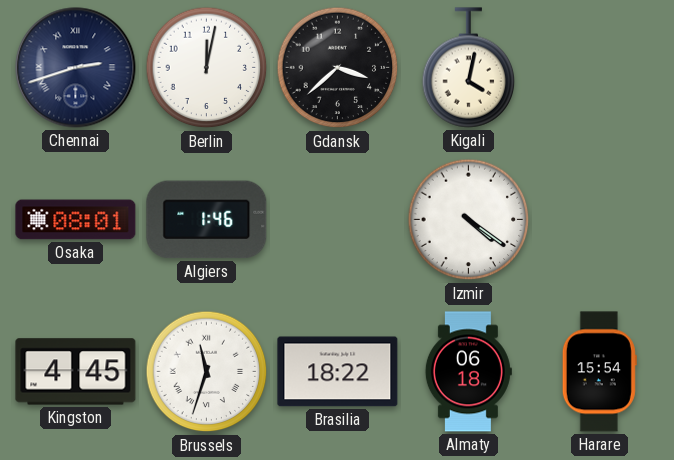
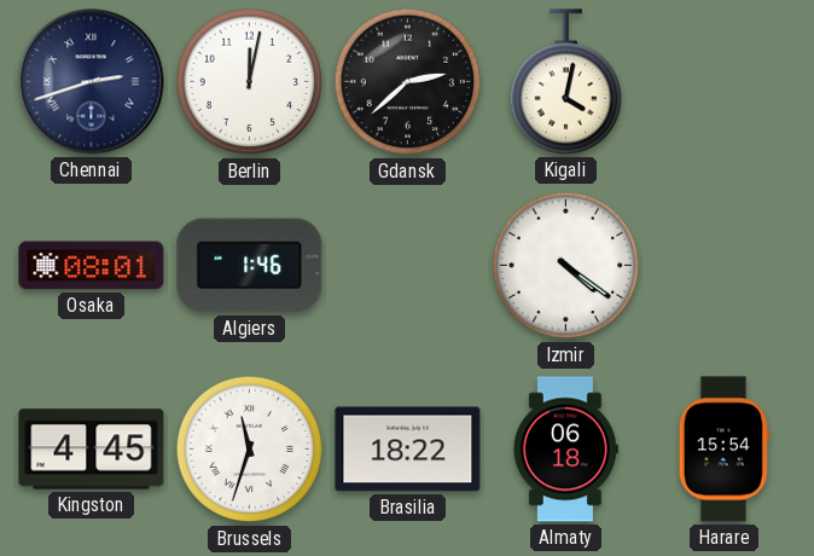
Gdansk: 3:38 -> 2:38 (408, 82)
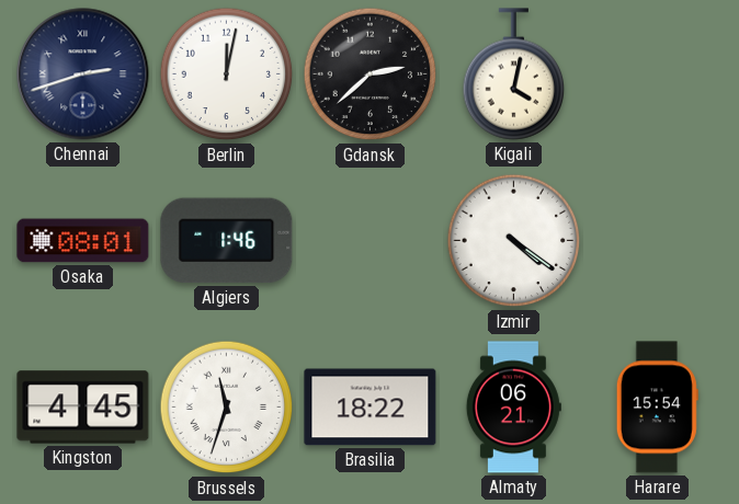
Almaty: 06:18 -> 06:21 (513, 408)
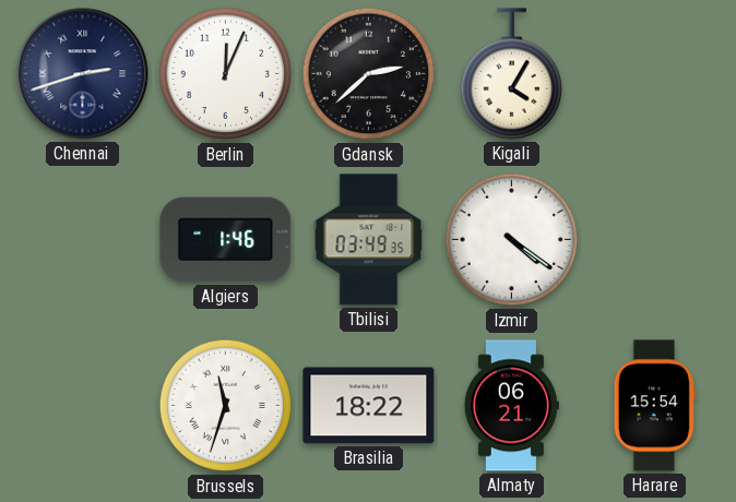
Berlin: 12:02 -> 12:04 (226, 74)
Kigali: 4:02 -> 4:05 (512, 74)
Osaka: 08:01 -> none (83, 241)
Tbilisi: none -> 03:49 (369, 240)
Kingston: 4:45 -> none (83, 408)
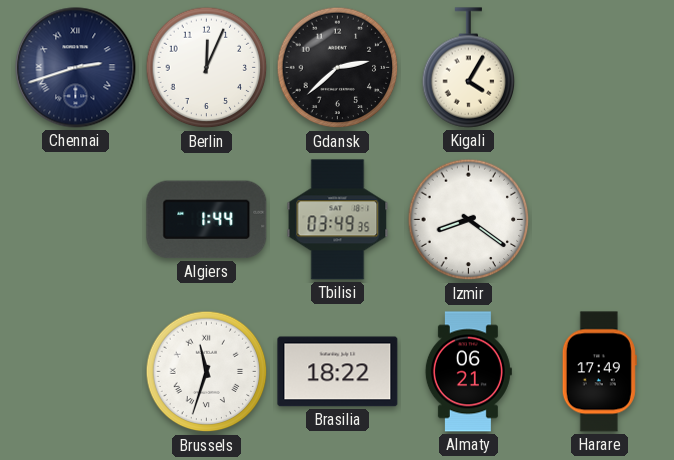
Algiers: 1:46 -> 1:44 (207, 220)
Izmir: 4:21 -> 8:21 (469, 220)
Harare: 15:54 -> 17:49 (599, 372)
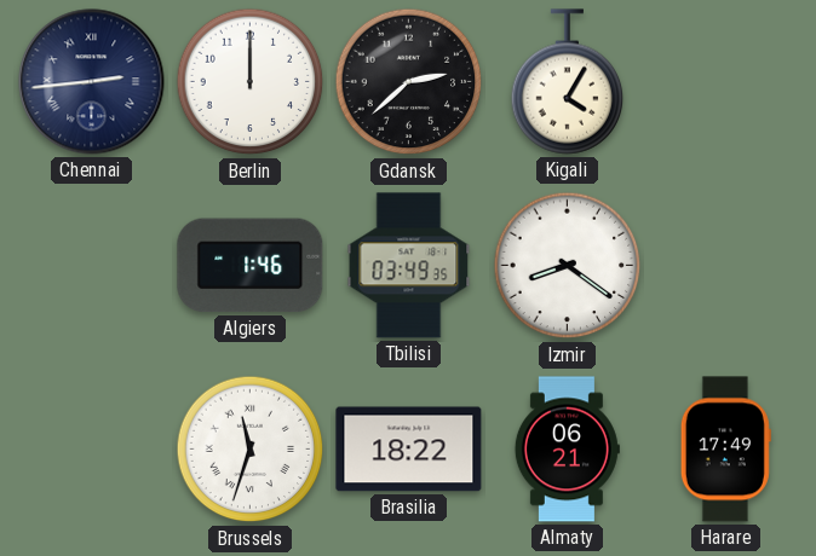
Chennai: 2:42 -> 2:44 (92, 82)
Berlin: 12:04 -> 12:00 (251, 82)
Algiers: 1:44 -> 1:46 (251, 266)
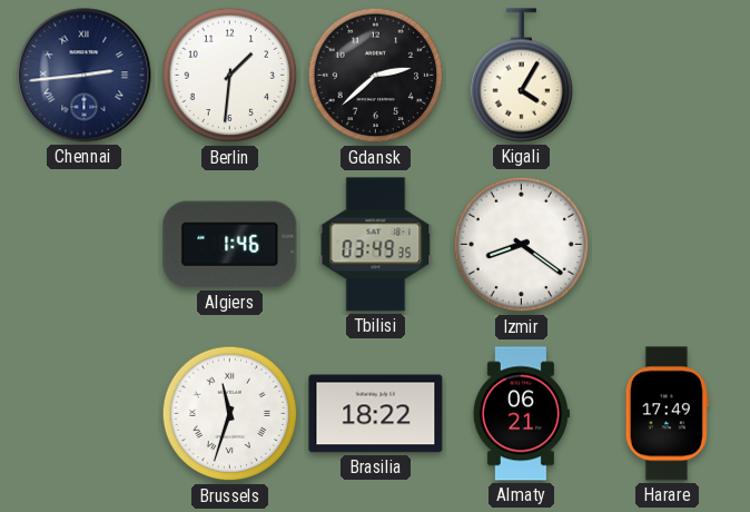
Berlin: 12:00 -> 1:31 (230, 76)
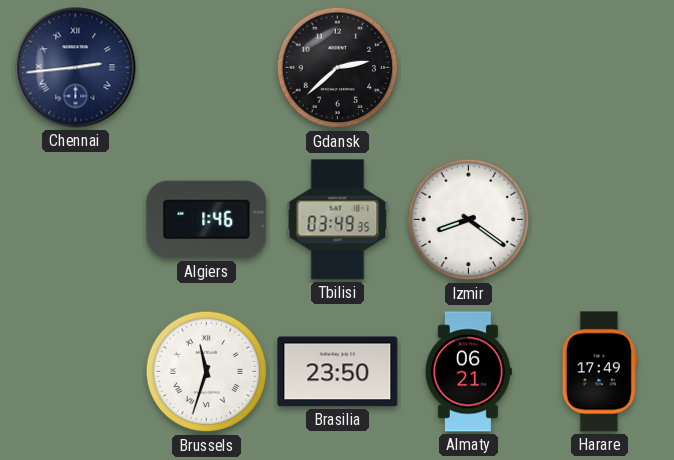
Berlin: 1:31 -> none (230, 76)
Kigali: 4:05 -> none (522, 76)
Brasilia: 18:22 -> 23:50 (338, 372)
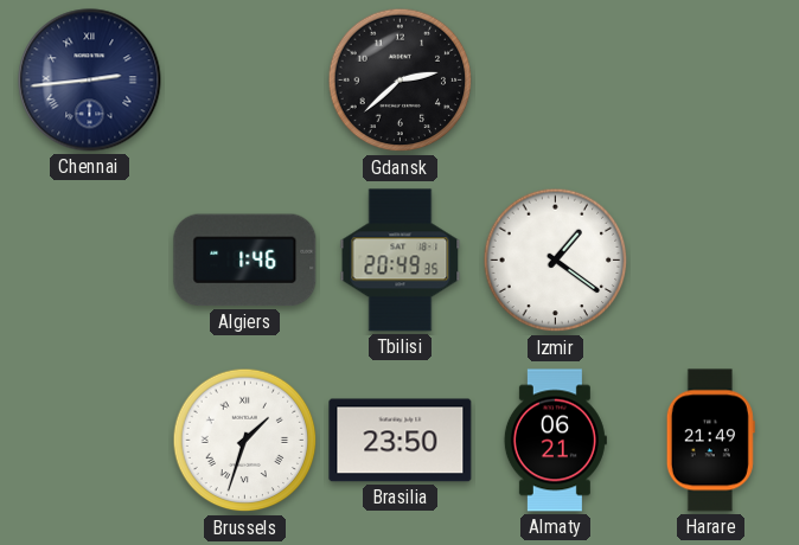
Tbilisi: 03:49 -> 20:49 (401, 261)
Izmir: 8:21 -> 1:21 (556, 261)
Brussels: 11:33 -> 1:33 (245, 441)
Harare: 17:49 -> 21:49 (710, 441)
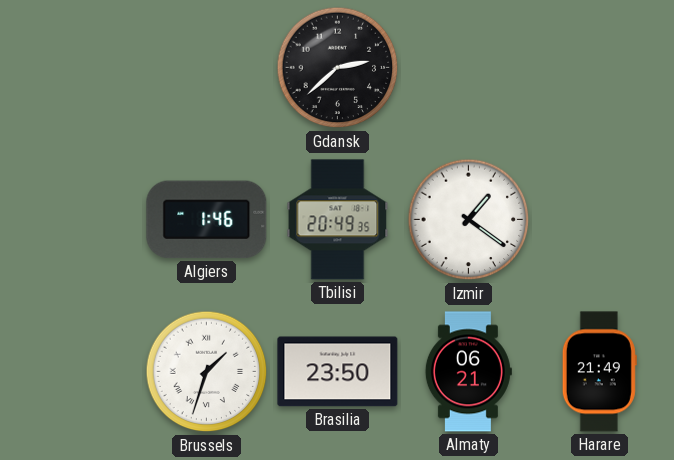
Chennai: 2:44 -> none (90, 81)
